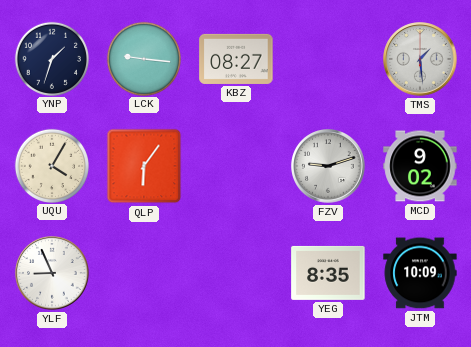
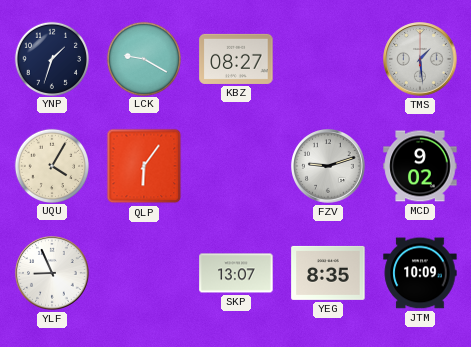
LCK: 9:16 -> 9:20 (143, 58)
SKP: none -> 13:07 (236, 273)
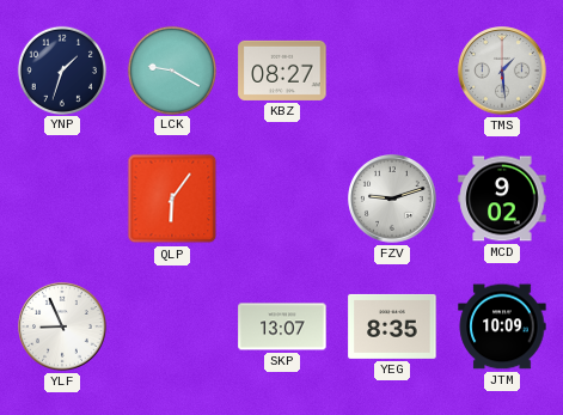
UQU: 4:05 -> none (51, 165)
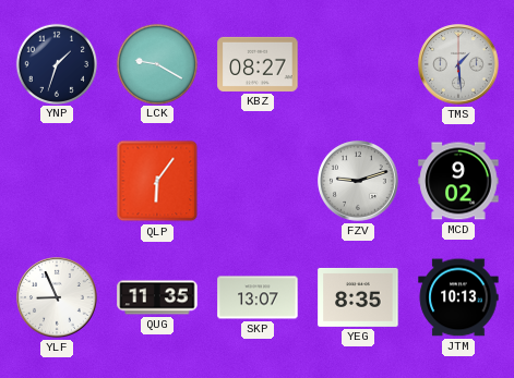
QUG: none -> 11:35 (157, 297)
JTM: 10:09 -> 10:13 (458, 297)
